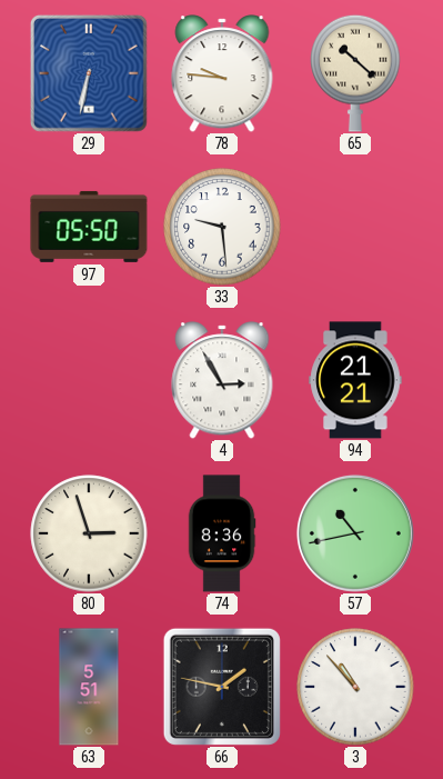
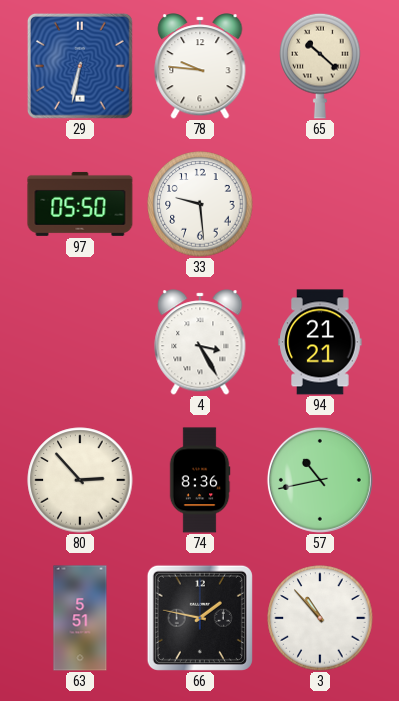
4: 2:55 -> 3:25 (200, 342)
80: 2:57 -> 2:53 (80, 480)
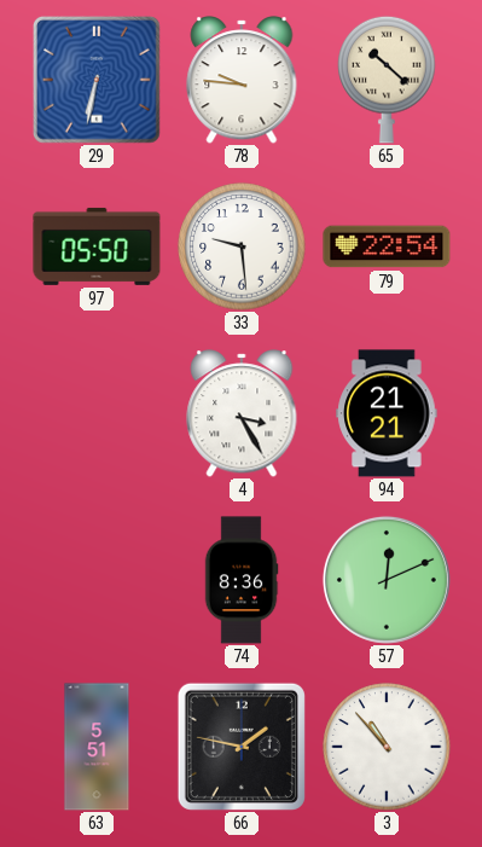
79: none -> 22:54 (387, 246)
80: 2:53 -> none (80, 480)
57: 10:43 -> 12:11 (387, 580)
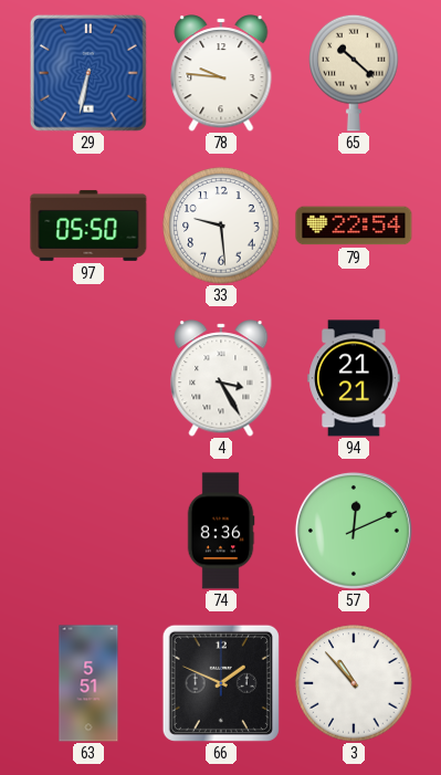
66: 1:47 -> 1:49 (221, 683)
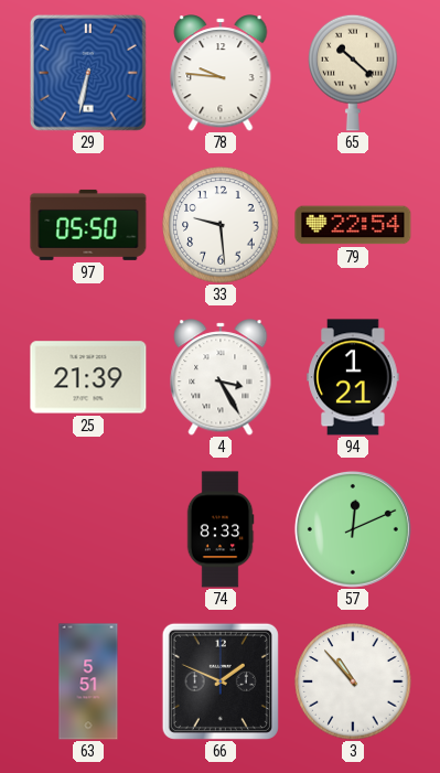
25: none -> 21:39 (88, 377)
94: 21:21 -> 1:21 (353, 377)
74: 8:36 -> 8:33 (221, 529)
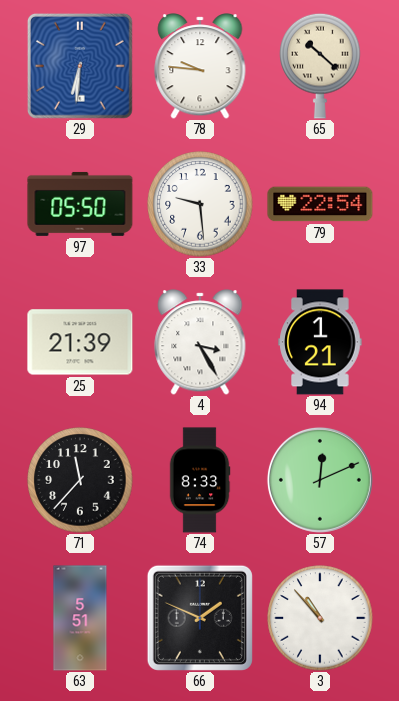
29: 6:32 -> 6:31 (80, 66)
71: none -> 11:37 (80, 480)
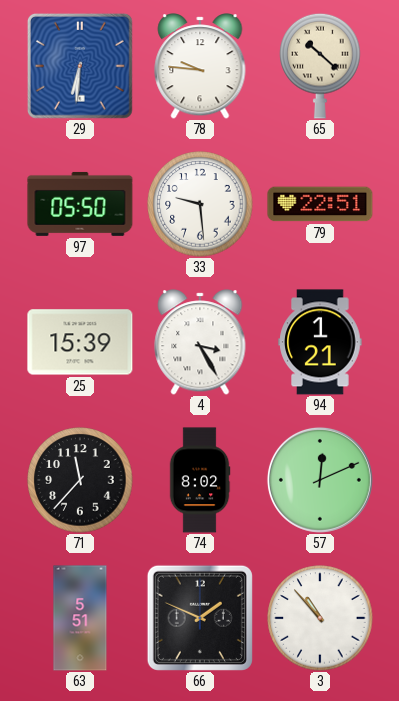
79: 22:54 -> 22:51 (320, 204)
25: 21:39 -> 15:39 (80, 342)
74: 8:33 -> 8:02 (200, 480)
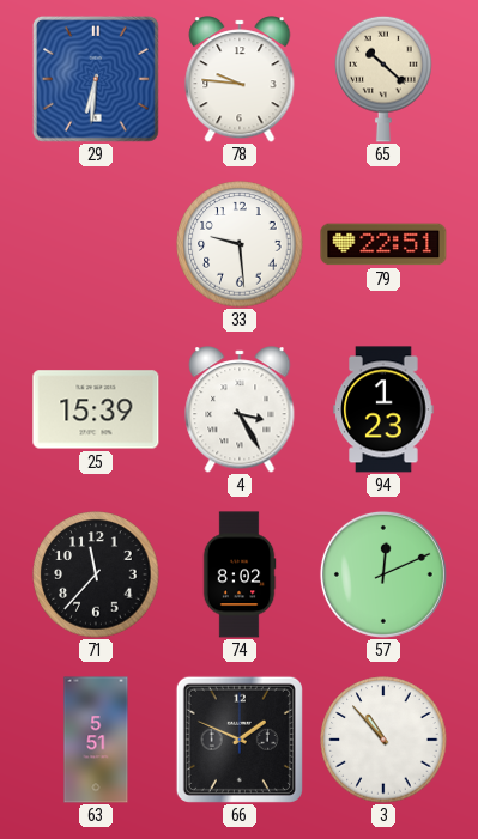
97: 05:50 -> none (80, 204)
94: 1:21 -> 1:23 (383, 409)
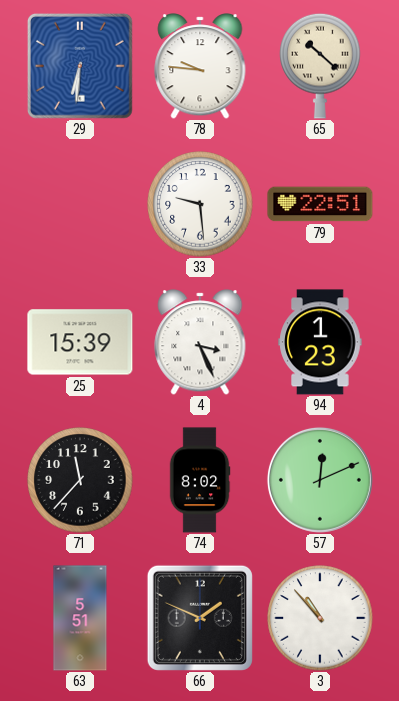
4: 3:25 -> 3:26 (200, 342)
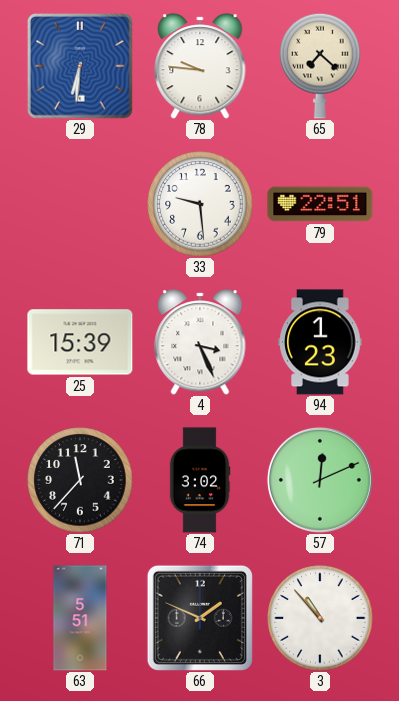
65: 10:22 -> 7:22 (320, 66)
74: 8:02 -> 3:02 (200, 480)
